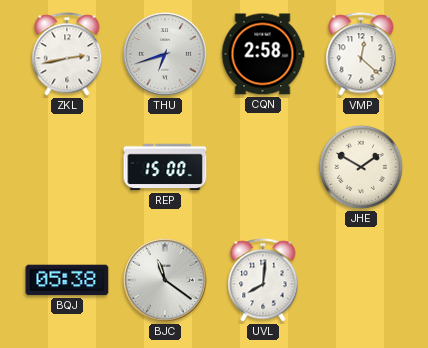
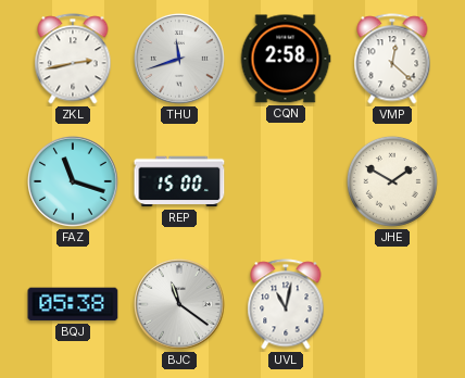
THU: 6:42 -> 11:42 (180, 60)
FAZ: none -> 11:18 (74, 182)
UVL: 8:01 -> 11:02 (286, 304)
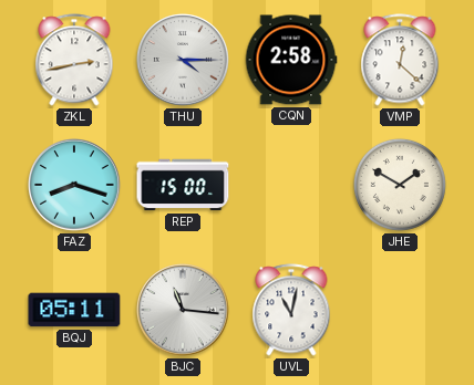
THU: 11:42 -> 4:15 (184, 61)
FAZ: 11:18 -> 8:18 (75, 186)
BQJ: 05:38 -> 05:11 (74, 310)
BJC: 11:21 -> 11:16 (184, 311)
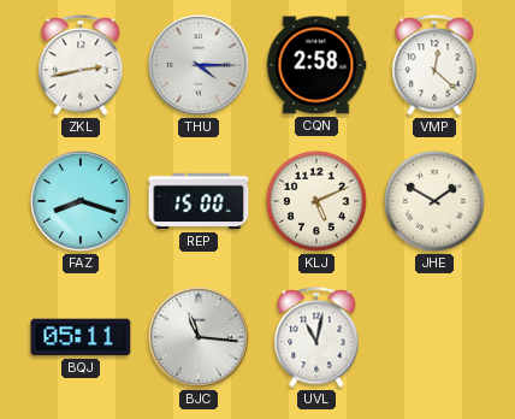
KLJ: none -> 5:11 (316, 201)
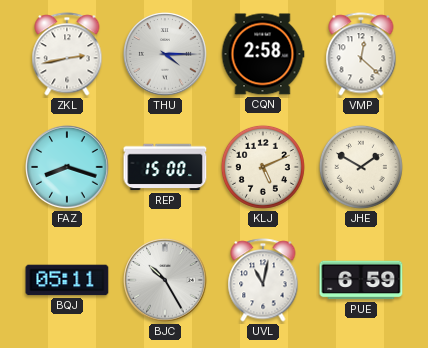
BJC: 11:16 -> 10:25 (166, 281)
PUE: none -> 6:59 (361, 280)
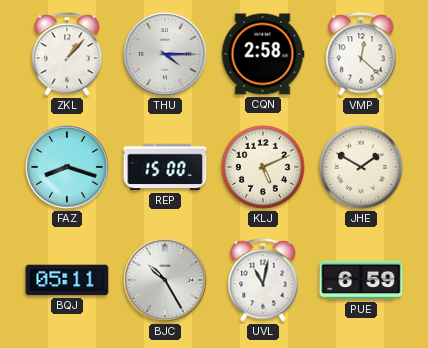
ZKL: 2:43 -> 1:07 (67, 54)
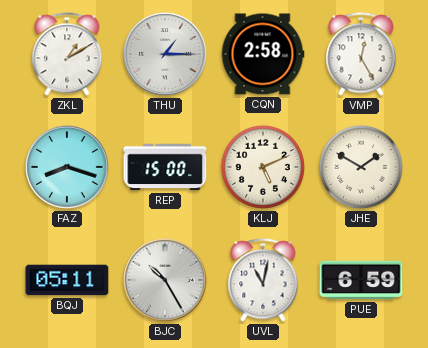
ZKL: 1:07 -> 1:10 (67, 54)
THU: 4:15 -> 1:15 (166, 55)
VMP: 12:22 -> 12:25 (361, 54)
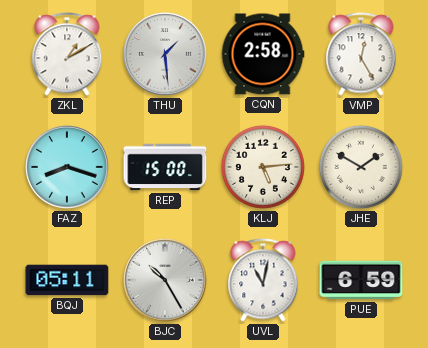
THU: 1:15 -> 1:29 (166, 55)
KLJ: 5:11 -> 5:14 (263, 167)
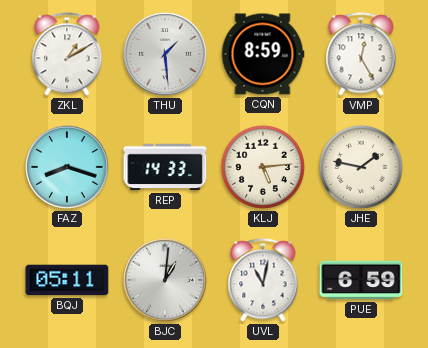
CQN: 2:58 -> 8:59 (263, 54)
REP: 15:00 -> 14:33 (165, 167)
JHE: 1:50 -> 1:47 (361, 167)
BJC: 10:25 -> 1:01 (166, 281)
